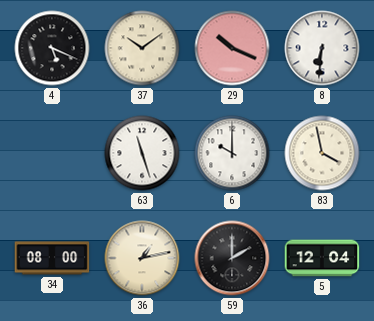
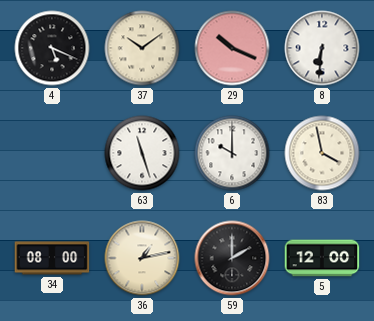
5: 12:04 -> 12:00 (322, 258)
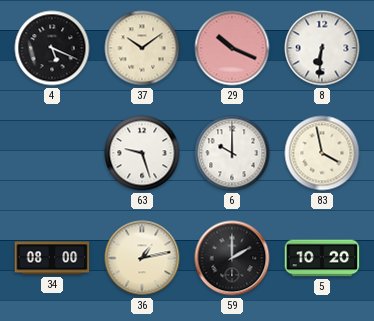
63: 11:27 -> 9:27 (142, 153)
5: 12:00 -> 10:20 (322, 258)
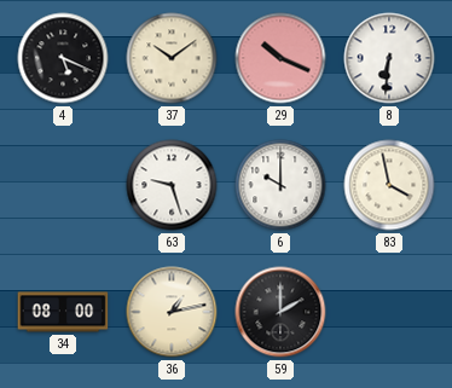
5: 10:20 -> none (322, 258)
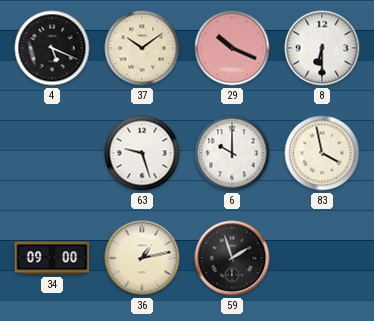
8: 6:31 -> 6:30 (322, 48)
34: 08:00 -> 09:00 (52, 258)
59: 2:00 -> 1:57 (232, 258)
